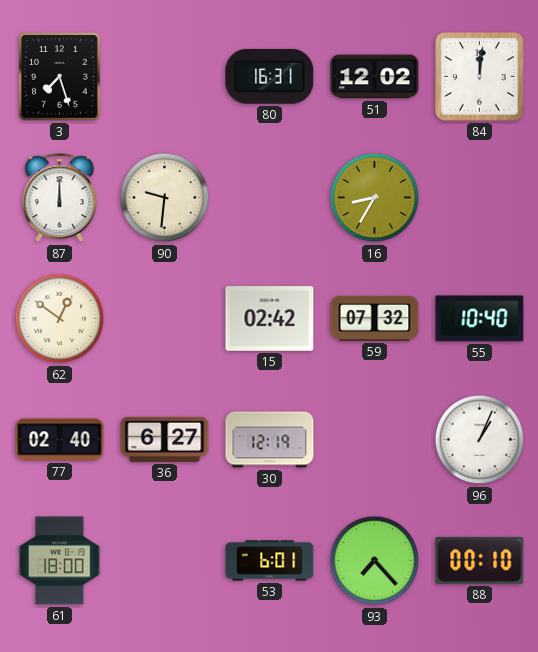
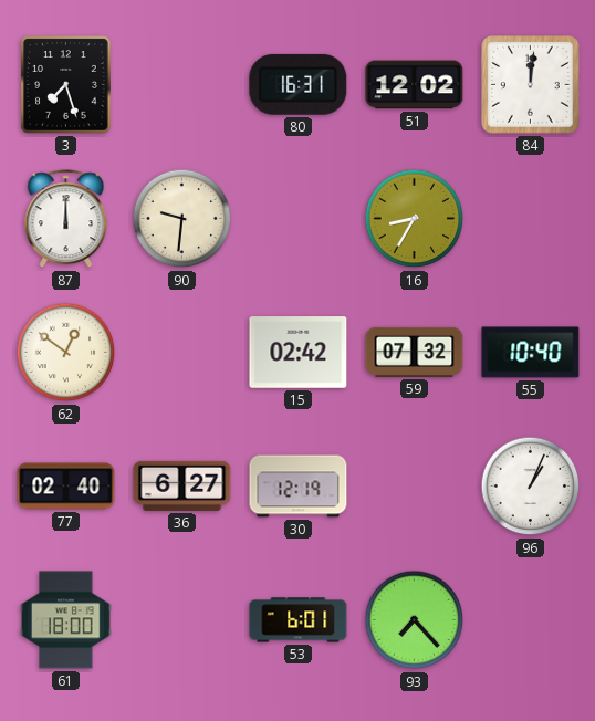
88: 00:10 -> none (480, 560)
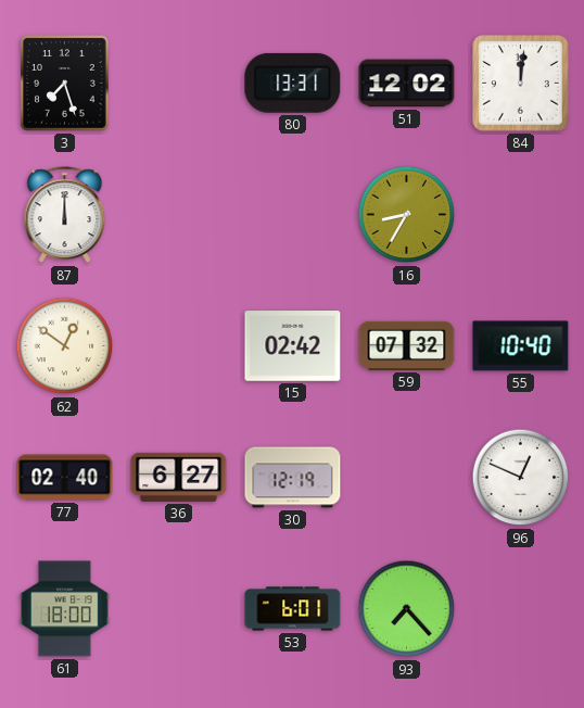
80: 16:31 -> 13:31 (293, 83)
90: 9:31 -> none (182, 219)
96: 1:04 -> 12:49 (521, 478)
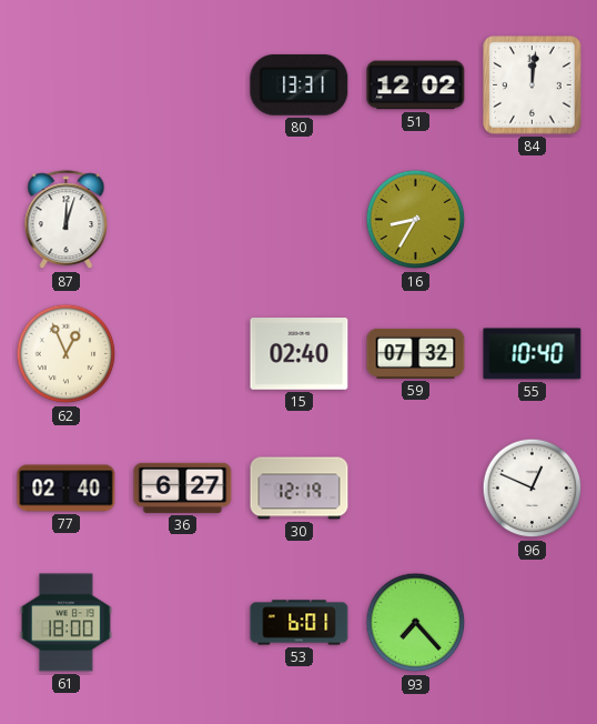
3: 7:27 -> none (65, 84)
87: 12:00 -> 12:03 (67, 220)
62: 12:51 -> 12:56 (67, 354)
15: 02:42 -> 02:40 (300, 354)
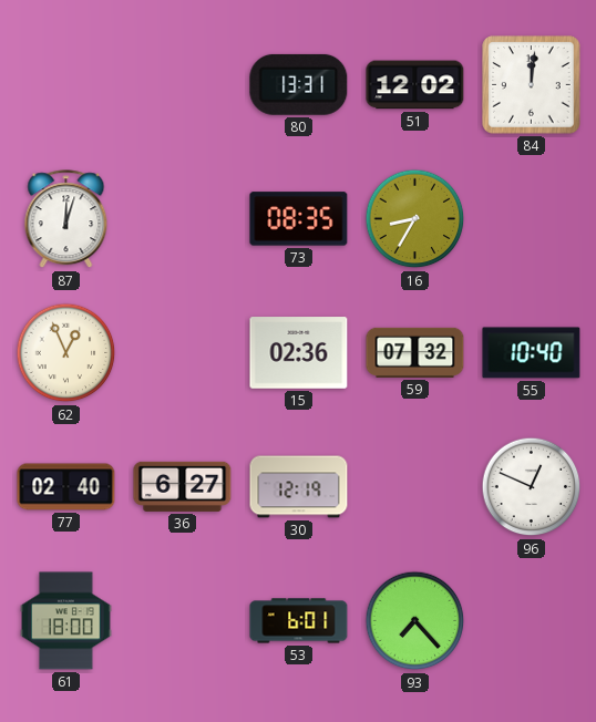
73: none -> 08:35 (299, 219)
15: 02:40 -> 02:36 (299, 353)
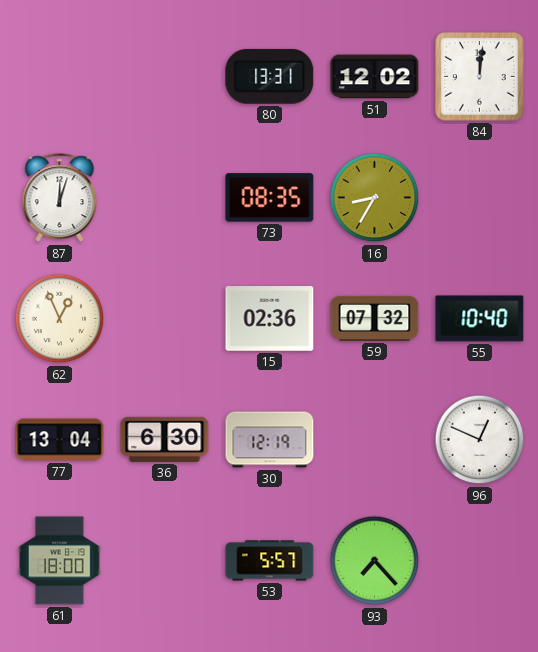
77: 02:40 -> 13:04 (60, 440)
36: 6:27 -> 6:30 (165, 439)
53: 6:01 -> 5:57 (270, 561)
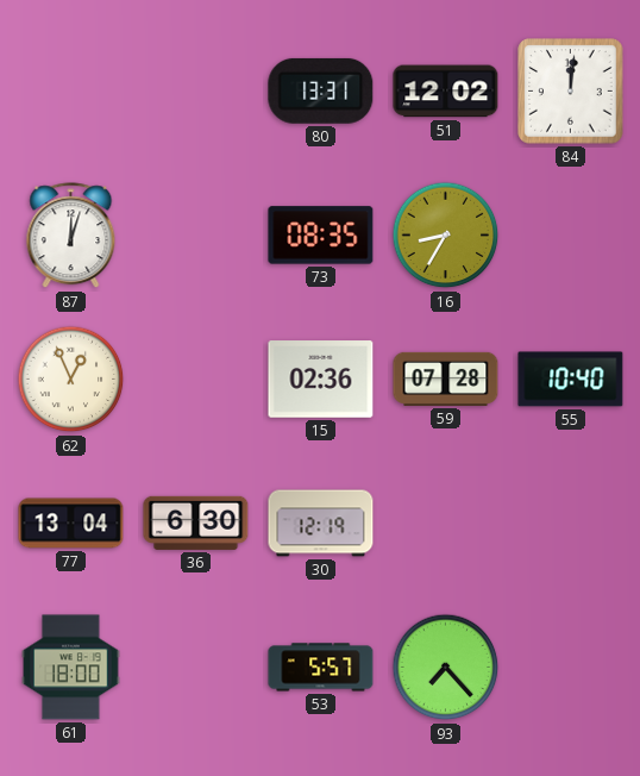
59: 07:32 -> 07:28 (446, 378)
96: 12:49 -> none (480, 440)
